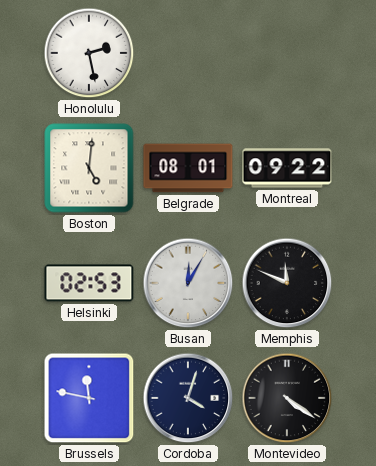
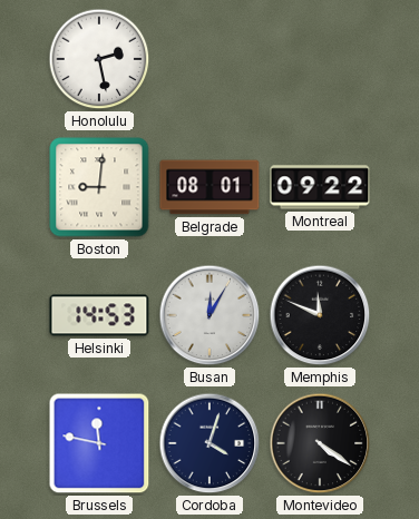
Boston: 5:01 -> 9:01 (99, 187)
Helsinki: 02:53 -> 14:53 (99, 315)
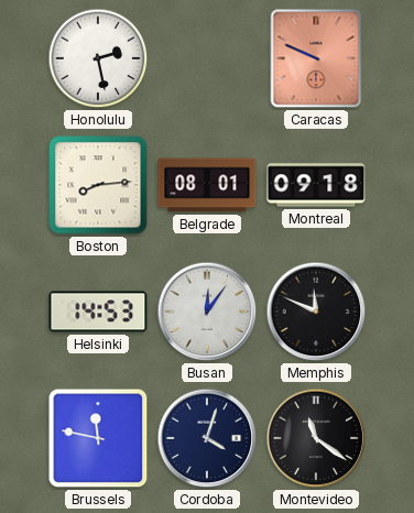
Caracas: none -> 9:49 (316, 58)
Boston: 9:01 -> 8:14 (98, 185)
Montreal: 09:22 -> 09:18 (316, 185)
Busan: 12:05 -> 12:06 (207, 312)
Montevideo: 4:21 -> 11:21 (316, 438)
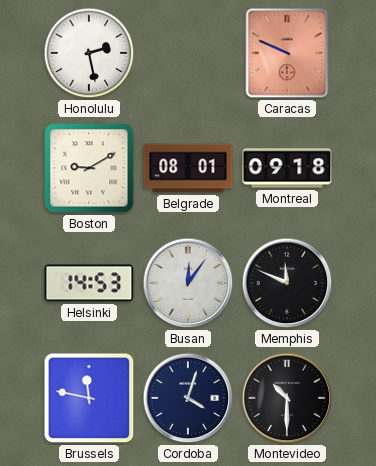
Boston: 8:14 -> 9:10 (89, 168)
Montevideo: 11:21 -> 10:30 (287, 398)
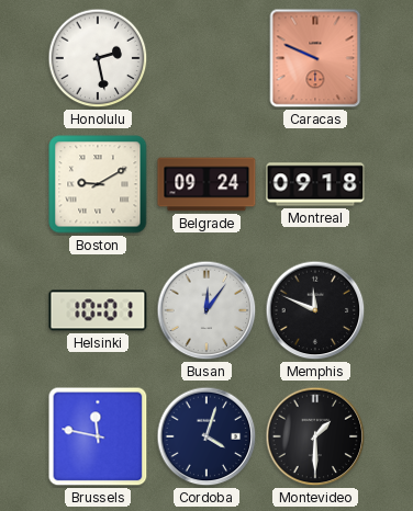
Belgrade: 08:01 -> 09:24 (206, 184)
Helsinki: 14:53 -> 10:01 (98, 310)
Montevideo: 10:30 -> 1:30 (315, 436)
